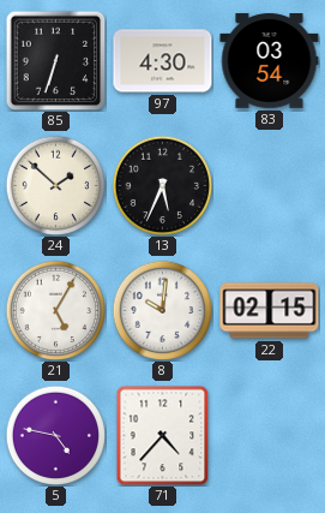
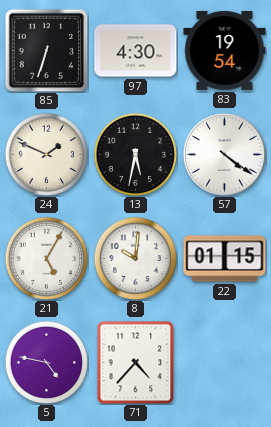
83: 03:54 -> 19:54 (225, 50)
24: 1:52 -> 1:49 (46, 154)
13: 5:34 -> 5:32 (135, 154)
57: none -> 4:21 (224, 154)
22: 02:15 -> 01:15 (225, 259)
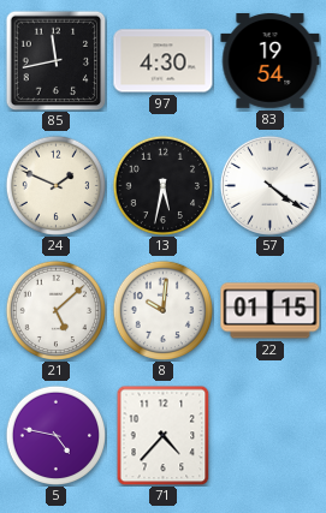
85: 6:33 -> 11:43 (55, 60)
21: 5:05 -> 5:08 (55, 310)
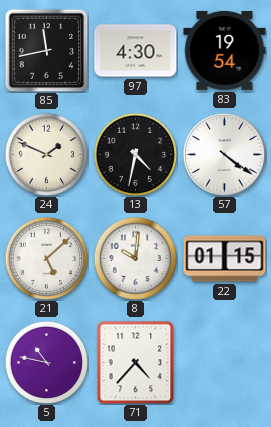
13: 5:32 -> 4:32 (135, 154)
5: 4:47 -> 10:47 (46, 362)
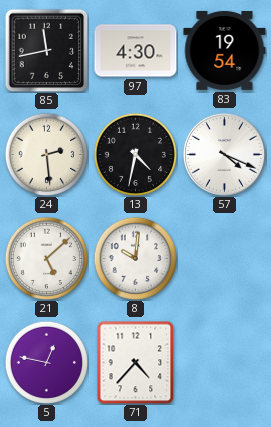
24: 1:49 -> 2:29 (46, 154)
57: 4:21 -> 4:19 (224, 154)
22: 01:15 -> none (225, 259)
5: 10:47 -> 12:47 (46, 362)
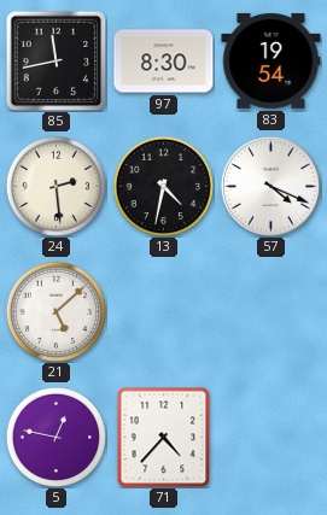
97: 4:30 -> 8:30 (164, 62)
8: 10:01 -> none (135, 258)
